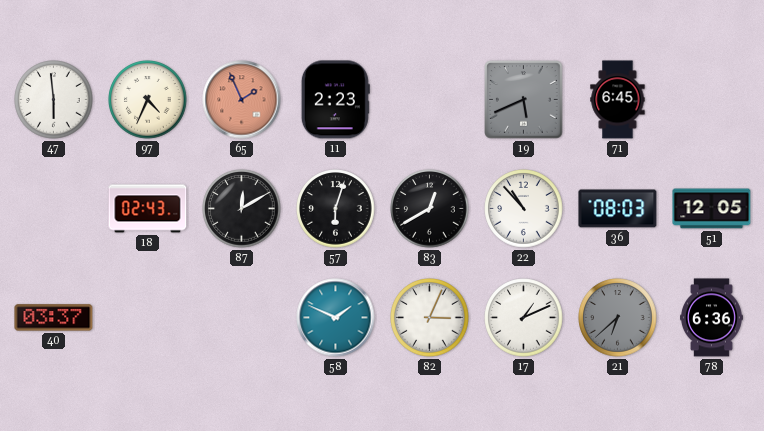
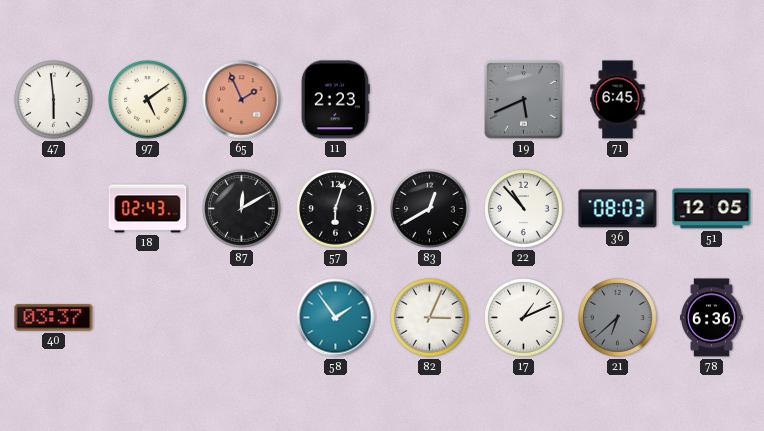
97: 4:34 -> 5:09 (148, 100)
58: 1:49 -> 1:54 (336, 318)
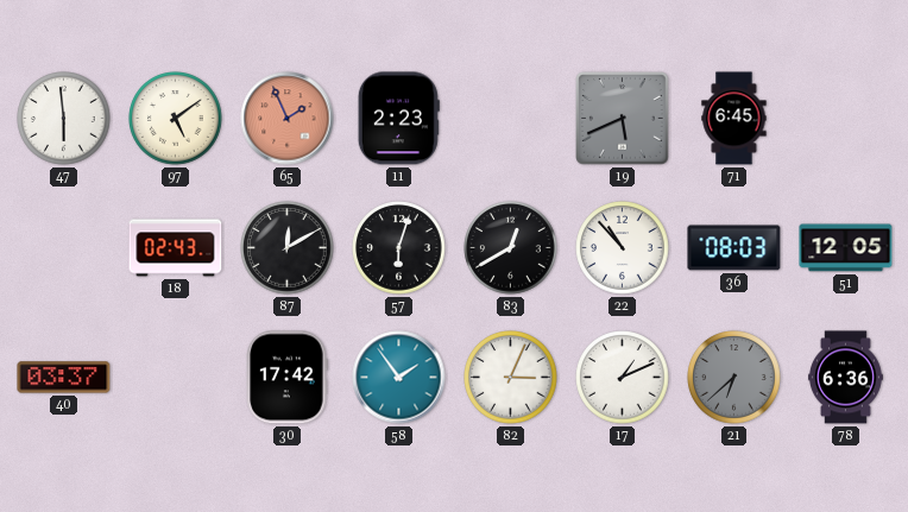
30: none -> 17:42 (286, 378)
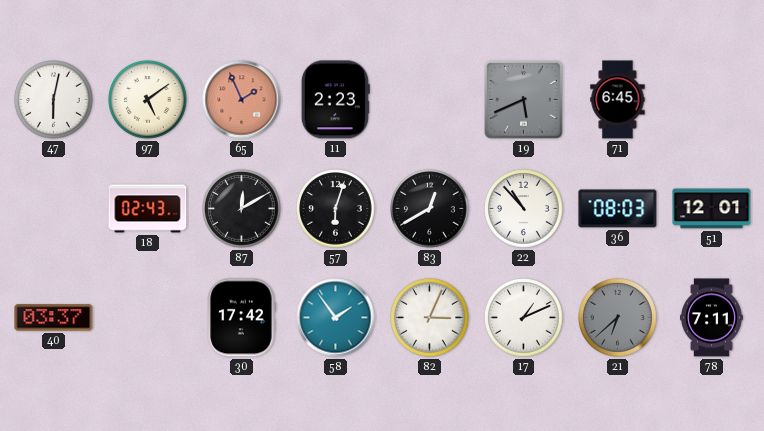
47: 5:59 -> 6:02 (54, 100)
51: 12:05 -> 12:01 (712, 209)
78: 6:36 -> 7:11 (712, 318)
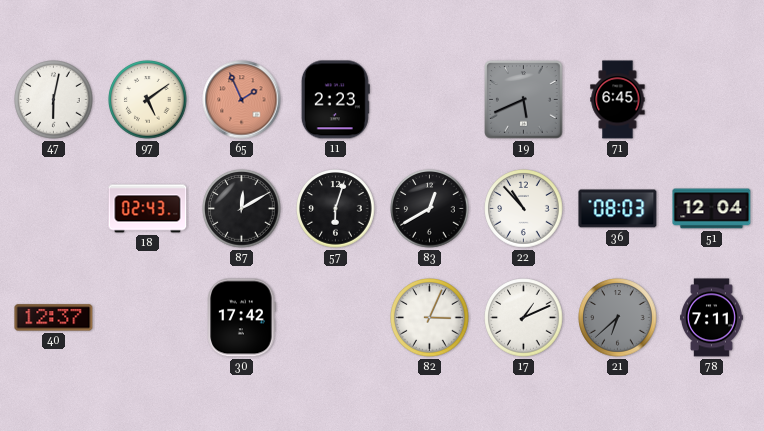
51: 12:01 -> 12:04 (712, 209)
40: 03:37 -> 12:37 (54, 318)
58: 1:54 -> none (336, 318)
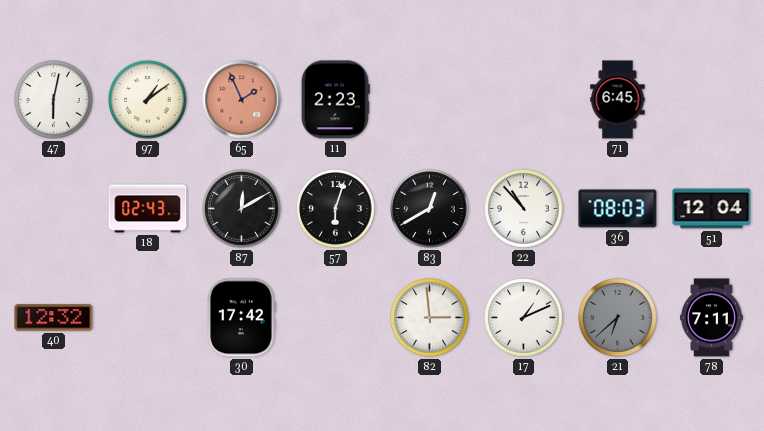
97: 5:09 -> 1:09 (148, 100)
19: 5:41 -> none (524, 100)
40: 12:37 -> 12:32 (54, 318)
82: 3:04 -> 2:59 (430, 318)
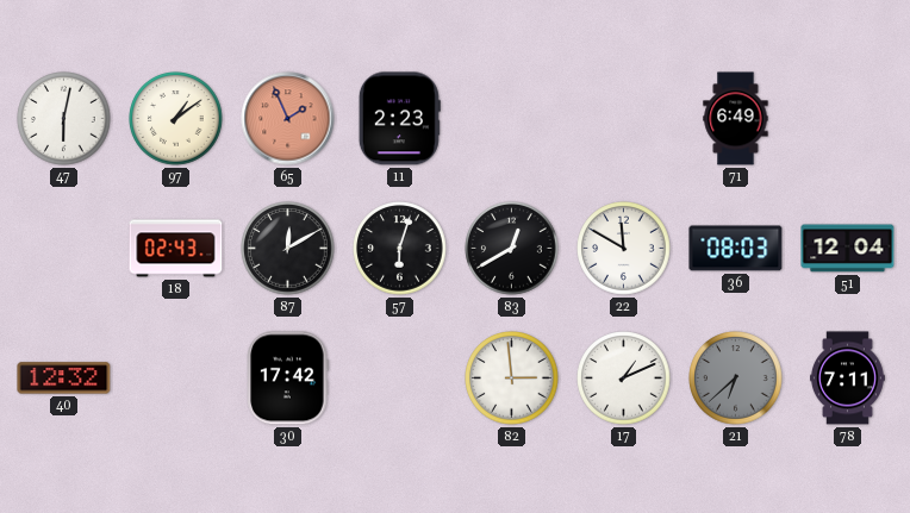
71: 6:45 -> 6:49 (736, 119)
22: 10:53 -> 11:50 (624, 249)
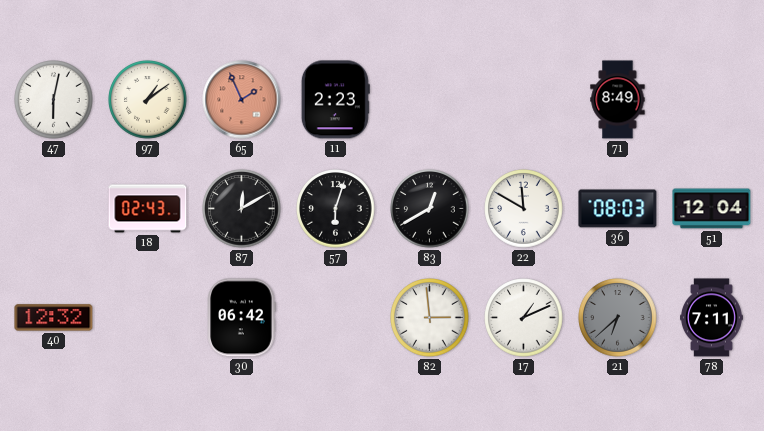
71: 6:49 -> 8:49 (618, 100)
30: 17:42 -> 06:42 (241, 318)
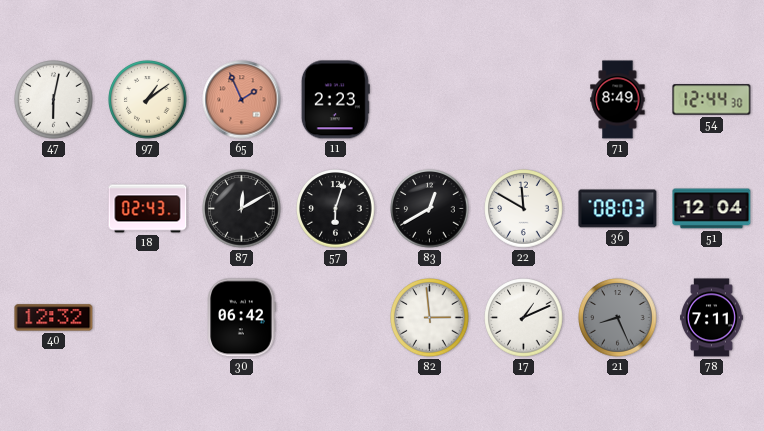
54: none -> 12:44 (712, 100)
21: 6:38 -> 8:26 (618, 318)
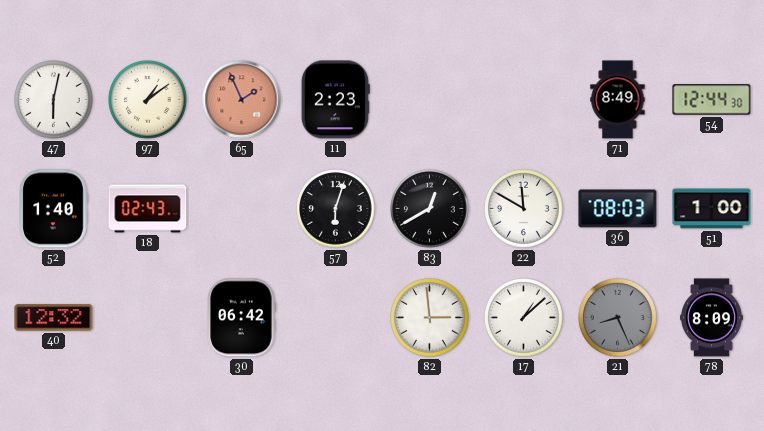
52: none -> 1:40 (53, 209)
87: 12:10 -> none (242, 209)
51: 12:04 -> 1:00 (712, 209)
17: 1:11 -> 1:08 (524, 318)
78: 7:11 -> 8:09 (712, 318)
